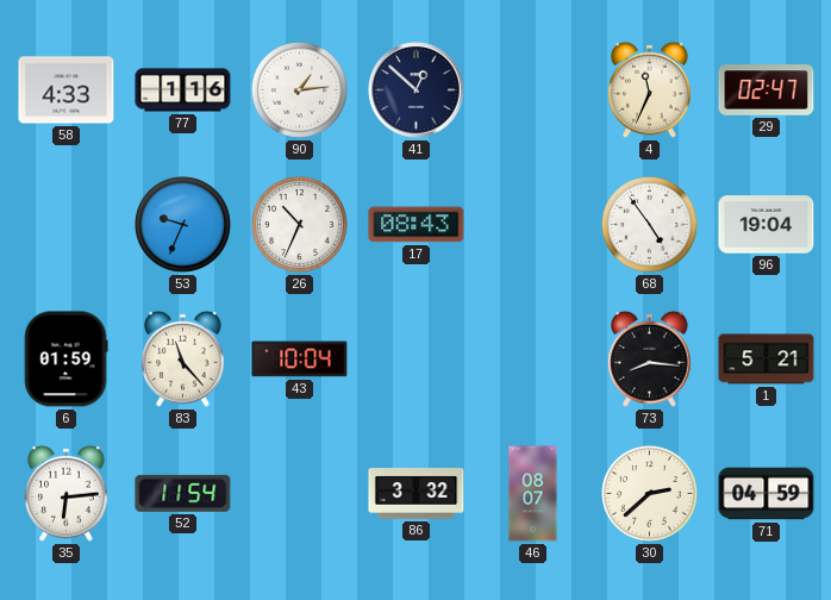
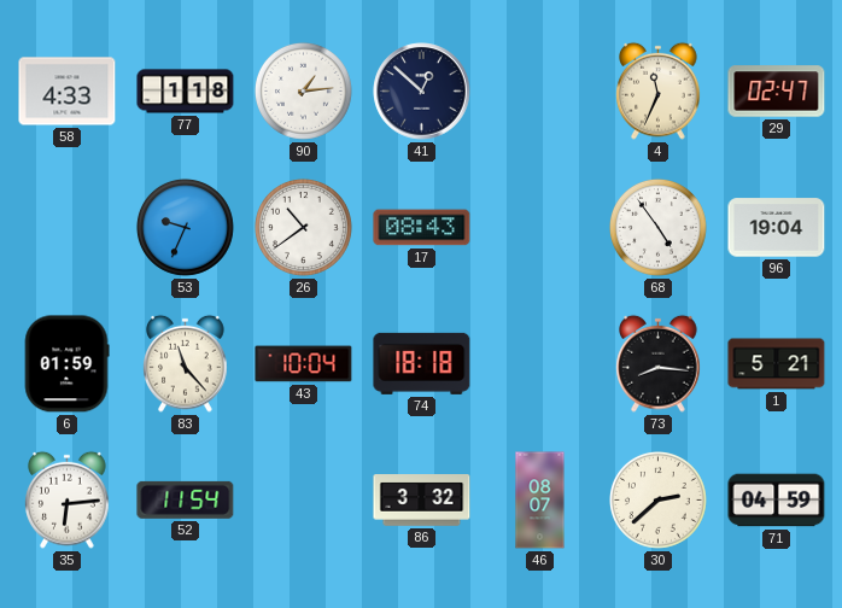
77: 1:16 -> 1:18 (186, 92)
26: 10:34 -> 10:39 (303, 227)
74: none -> 18:18 (422, 363)
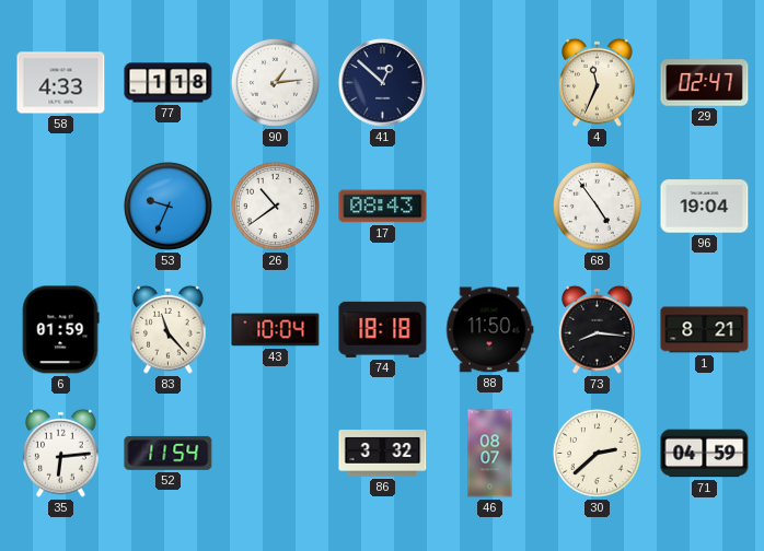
88: none -> 11:50 (489, 330)
1: 5:21 -> 8:21 (705, 330)
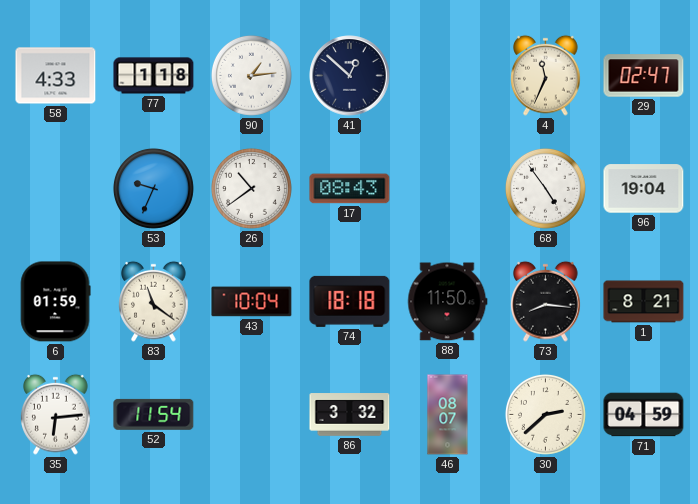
83: 11:23 -> 11:21 (154, 301)
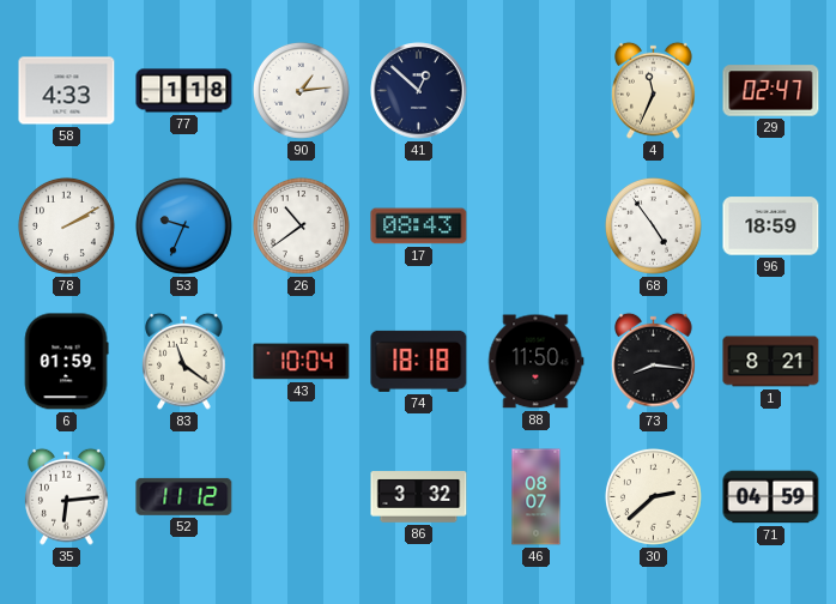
78: none -> 2:10 (66, 225)
96: 19:04 -> 18:59 (771, 226)
52: 11:54 -> 11:12 (184, 496)
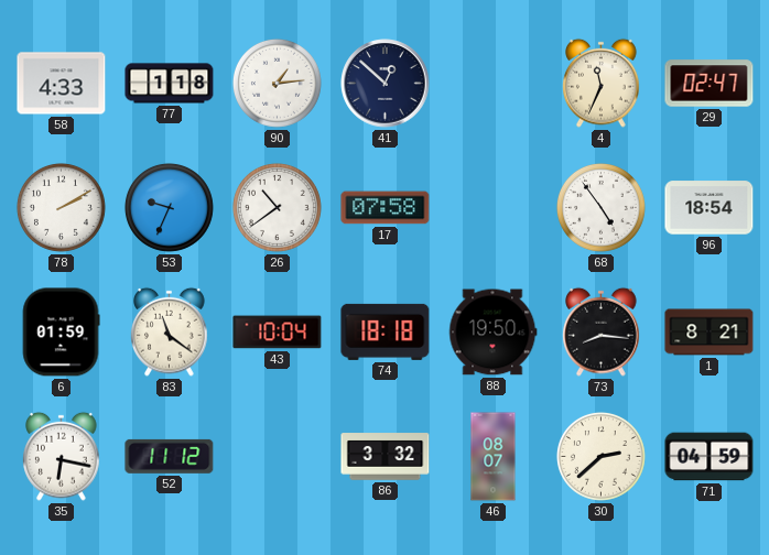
17: 08:43 -> 07:58 (386, 208)
96: 18:59 -> 18:54 (710, 208)
88: 11:50 -> 19:50 (492, 333)
35: 6:14 -> 6:17 (62, 456)
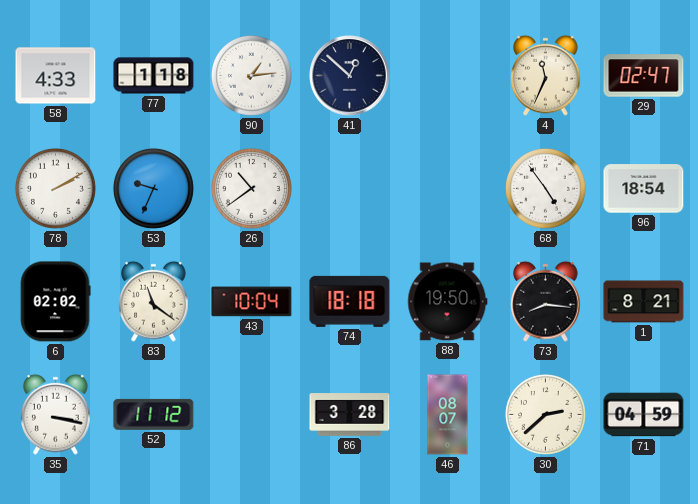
17: 07:58 -> none (386, 208)
6: 01:59 -> 02:02 (55, 302)
35: 6:17 -> 3:17 (56, 414)
86: 3:32 -> 3:28 (350, 415)
